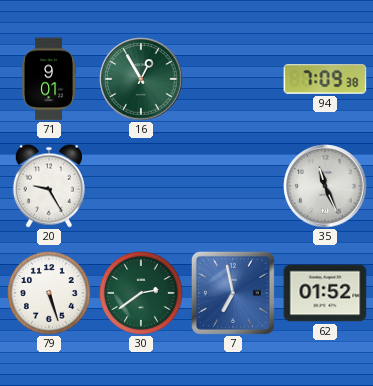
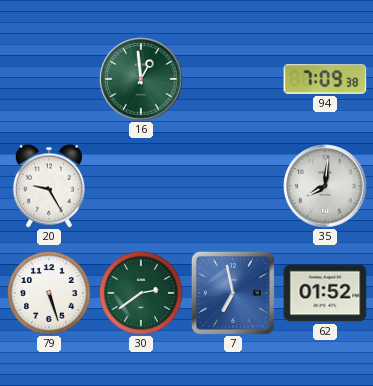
71: 9:01 -> none (48, 79)
16: 12:55 -> 12:59 (141, 79)
35: 11:26 -> 8:01 (325, 186)
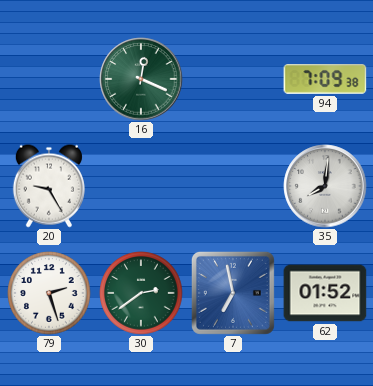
16: 12:59 -> 12:19 (141, 79)
79: 5:27 -> 2:27 (49, 293)
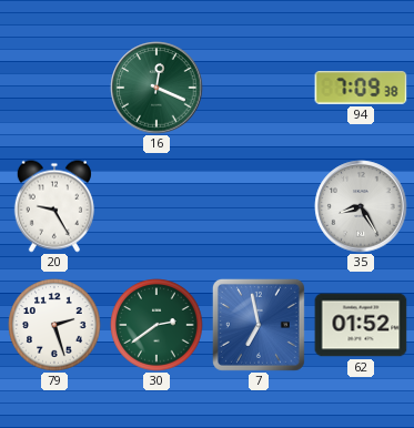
35: 8:01 -> 8:25 (361, 206)
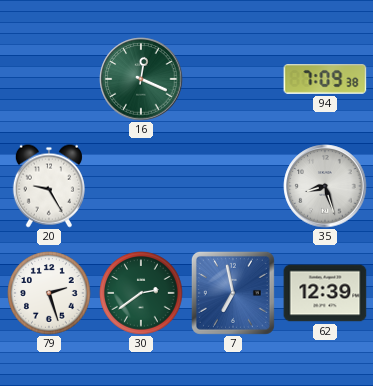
35: 8:25 -> 8:27 (325, 186)
62: 01:52 -> 12:39 (325, 293)
